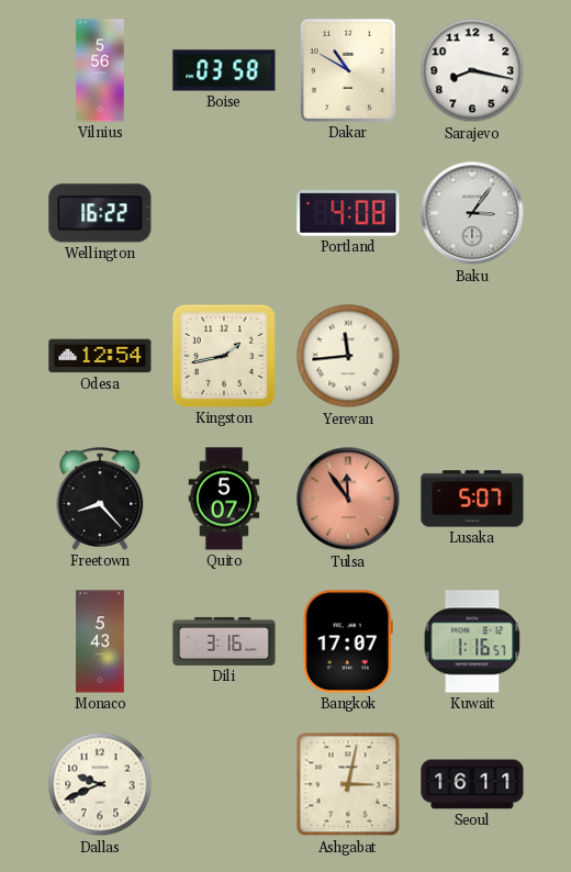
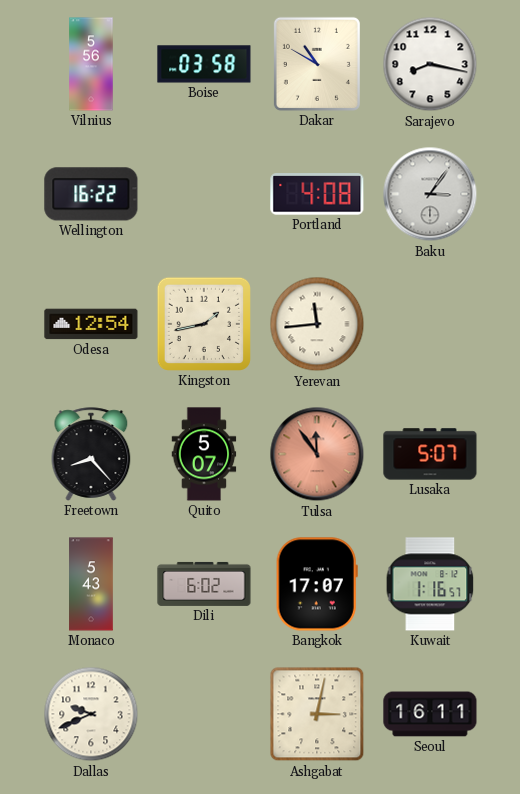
Dili: 3:16 -> 6:02 (204, 584)
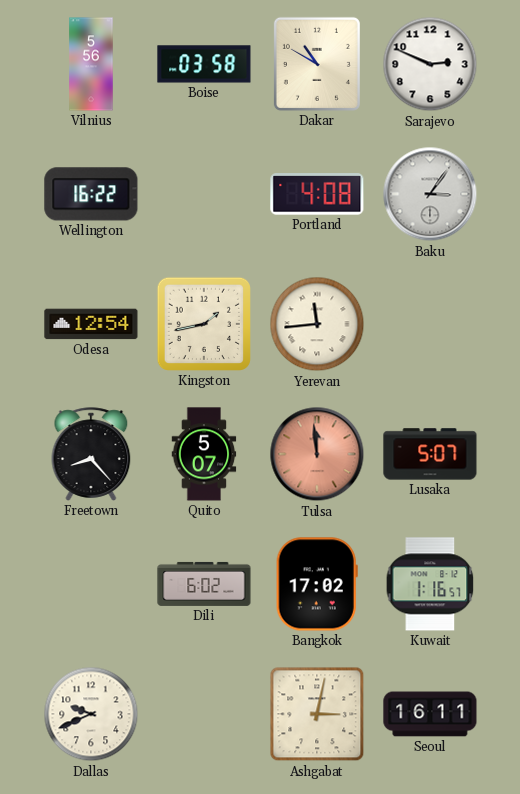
Sarajevo: 8:17 -> 2:49 (430, 64)
Tulsa: 11:54 -> 11:59 (317, 454)
Monaco: 5:43 -> none (91, 584)
Bangkok: 17:07 -> 17:02 (317, 584)
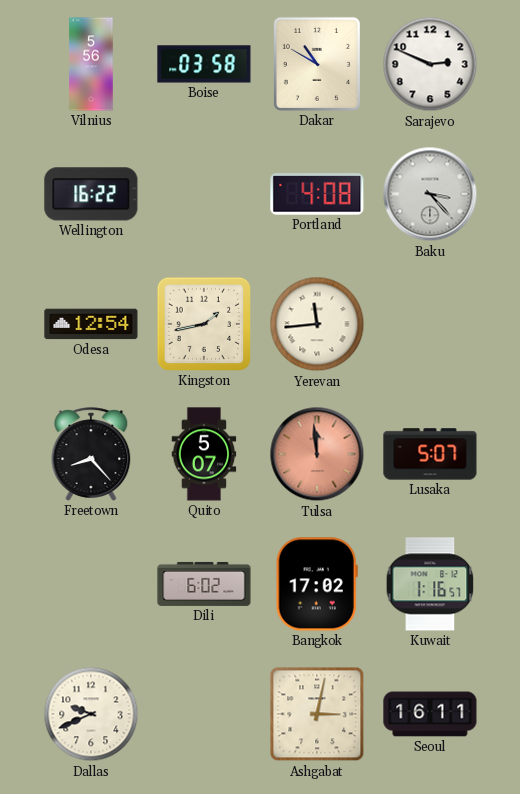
Baku: 3:06 -> 3:23 (430, 194)
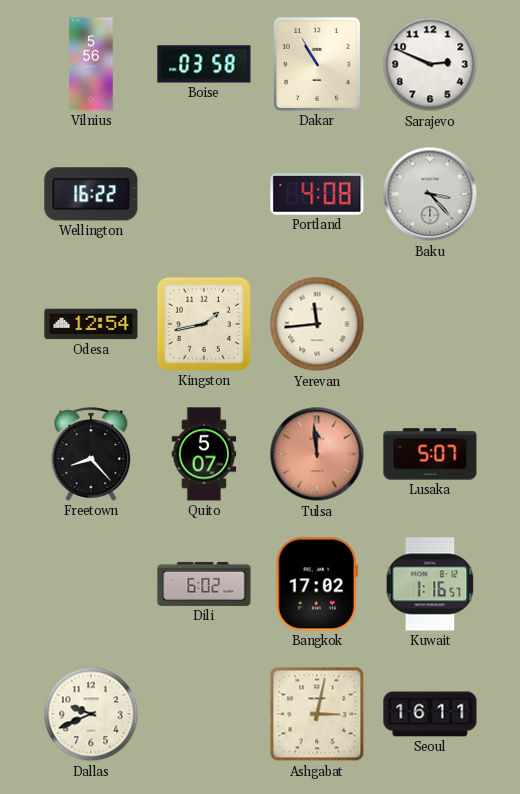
Dakar: 10:50 -> 10:55 (317, 64)
